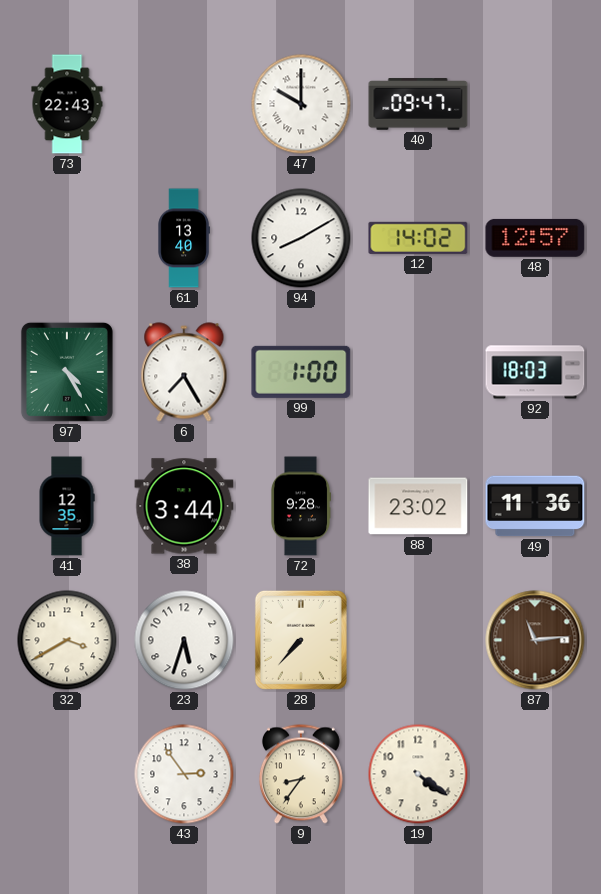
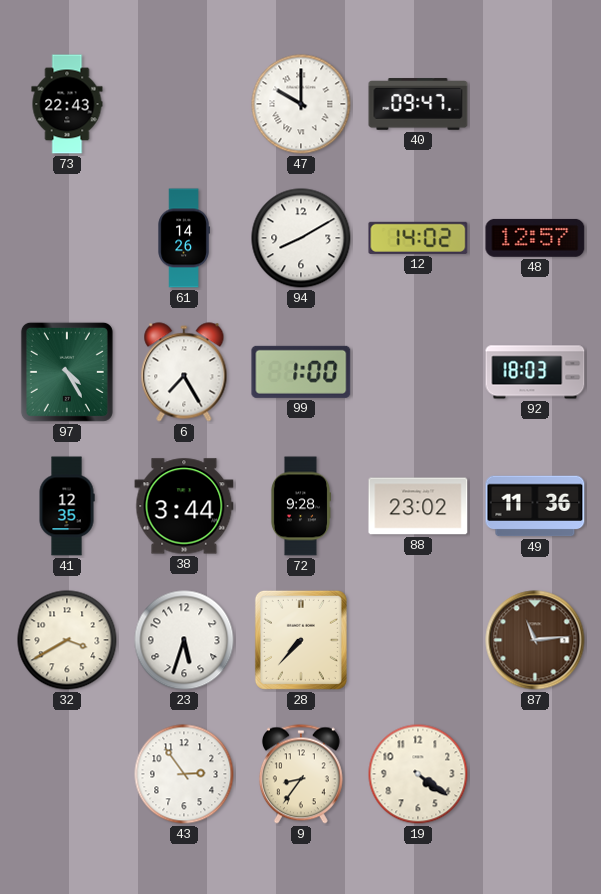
61: 13:40 -> 14:26 (184, 238)
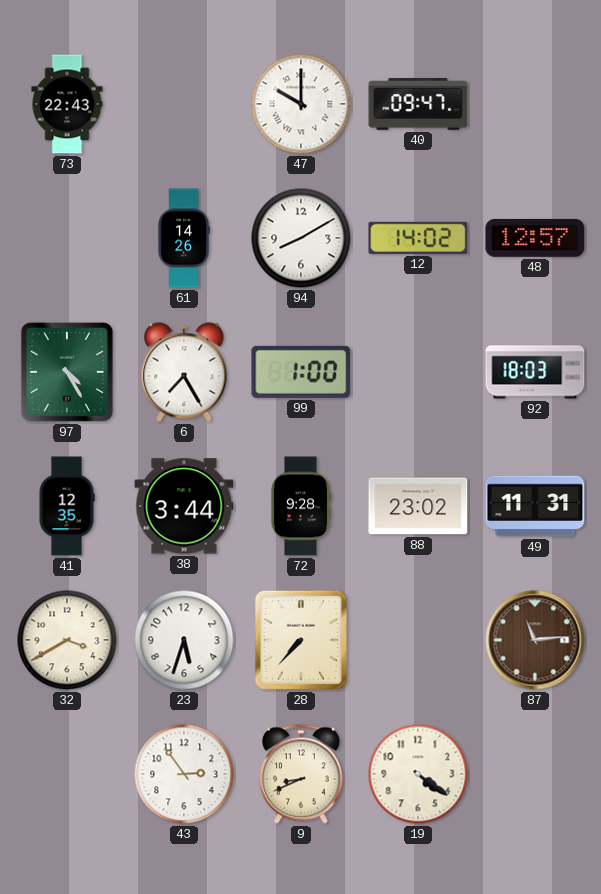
49: 11:36 -> 11:31 (535, 506)
9: 8:36 -> 8:41 (301, 774)
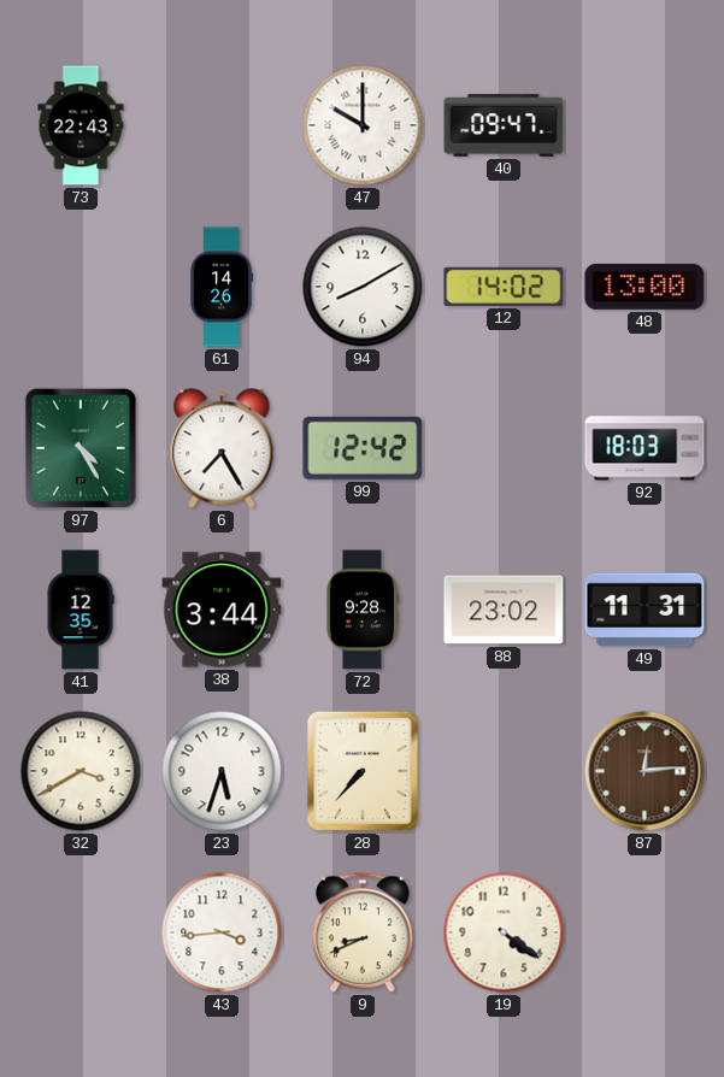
48: 12:57 -> 13:00 (644, 287)
99: 1:00 -> 12:42 (363, 448)
87: 11:14 -> 12:14 (644, 771)
43: 2:54 -> 3:44 (222, 932)
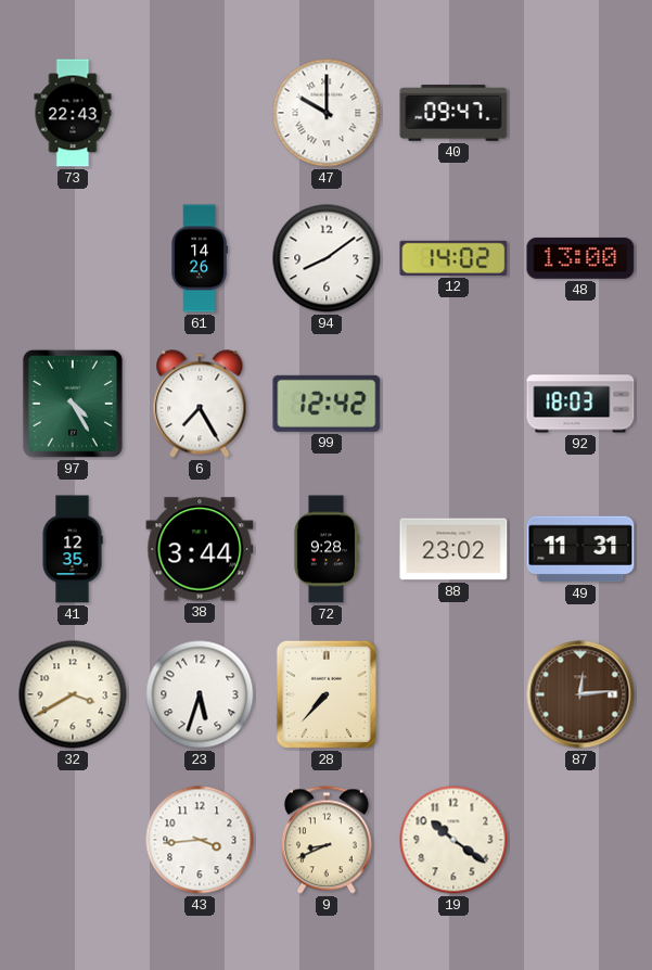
94: 8:10 -> 8:09 (327, 258)
19: 4:21 -> 10:21 (453, 840)
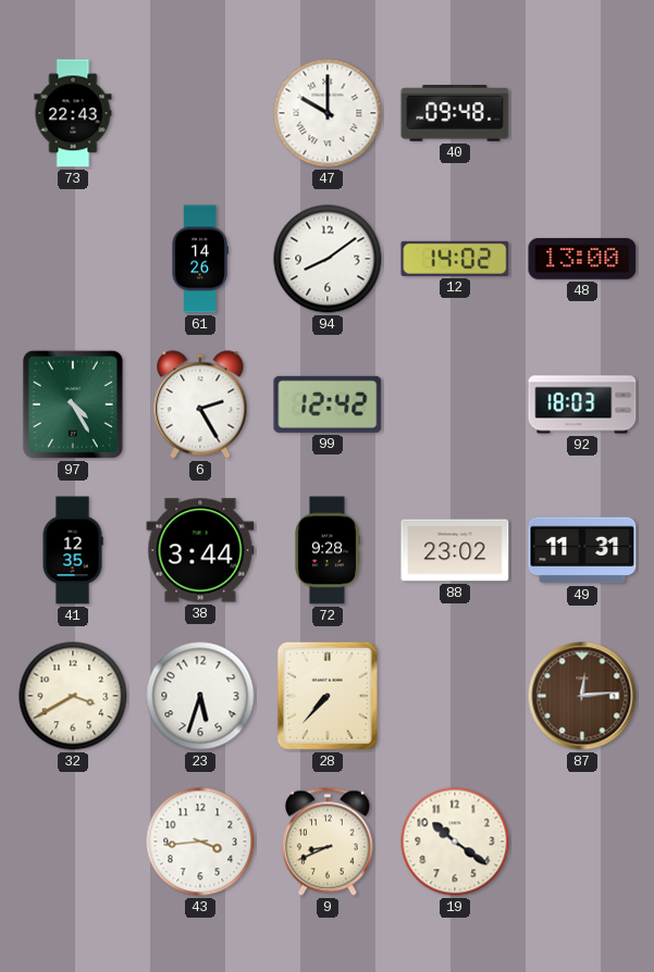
40: 09:47 -> 09:48 (455, 113)
6: 7:25 -> 2:25 (200, 404)
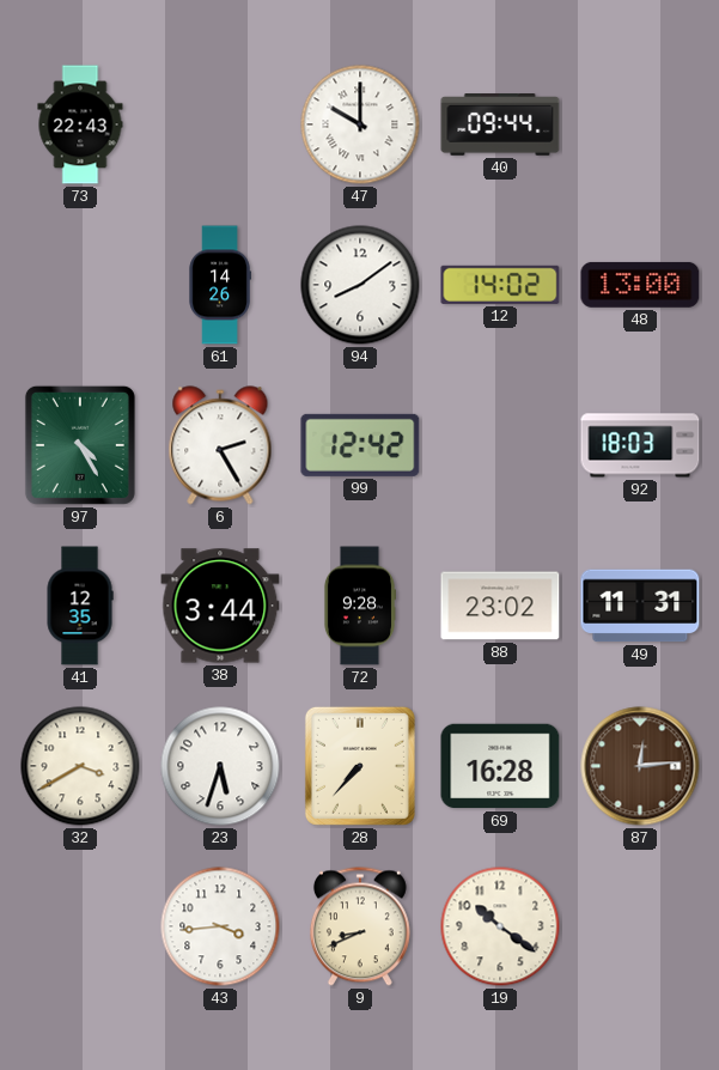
40: 09:48 -> 09:44 (500, 124)
69: none -> 16:28 (500, 766)
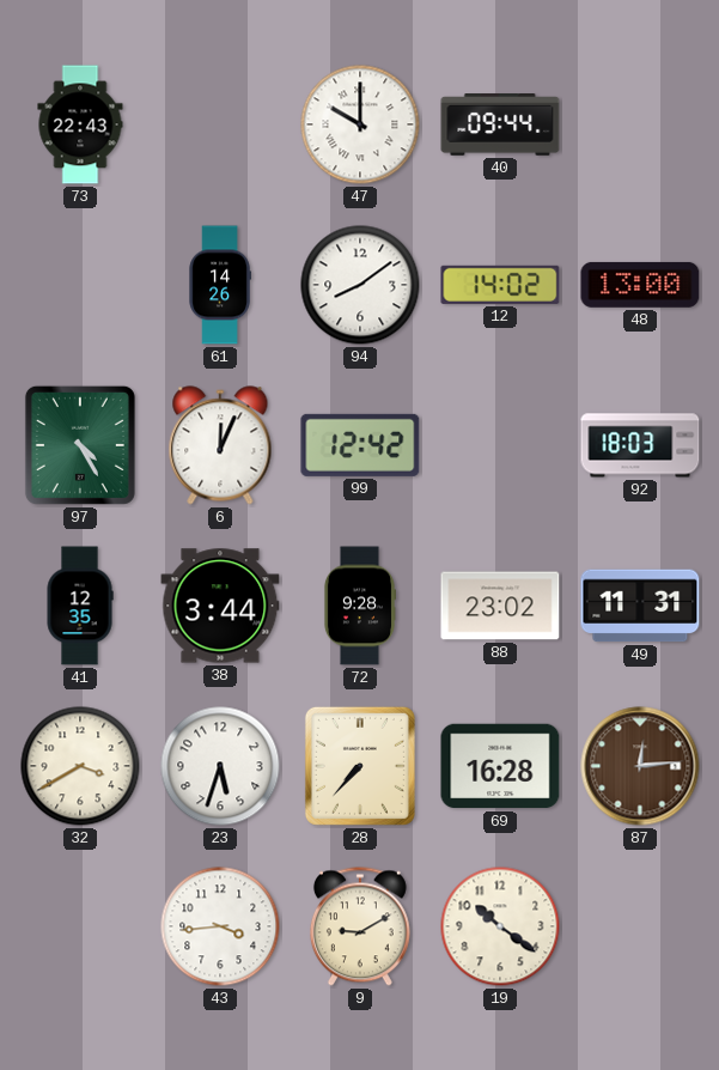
6: 2:25 -> 12:04 (220, 445)
9: 8:41 -> 9:10 (360, 926)
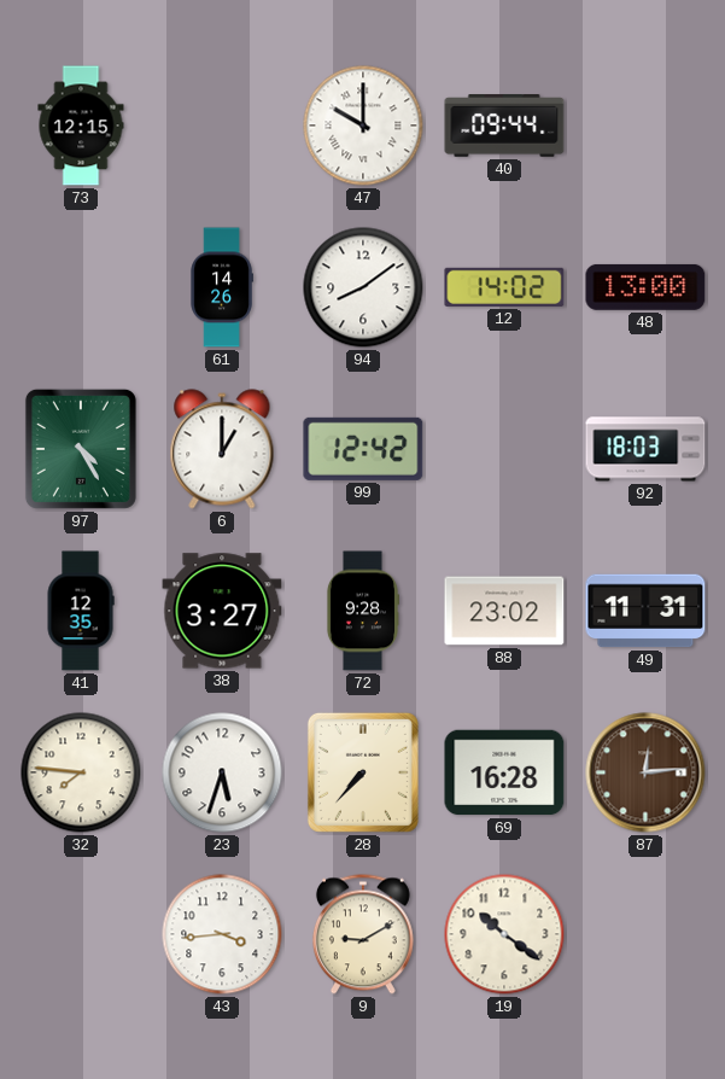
73: 22:43 -> 12:15 (81, 126)
6: 12:04 -> 1:00 (222, 449)
38: 3:44 -> 3:27 (222, 611)
32: 3:40 -> 7:46 (81, 772)
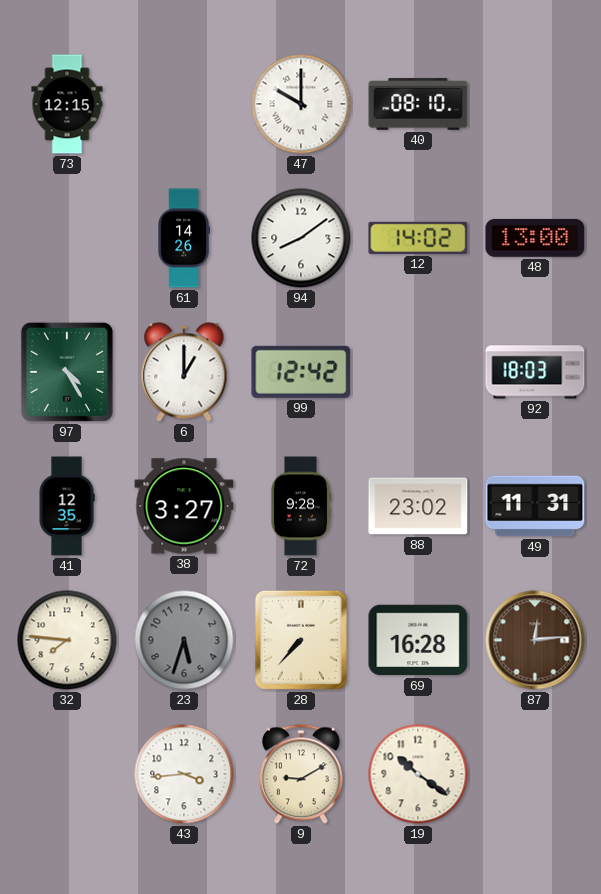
40: 09:44 -> 08:10 (418, 104)
23 dial: white -> grey (184, 640)
